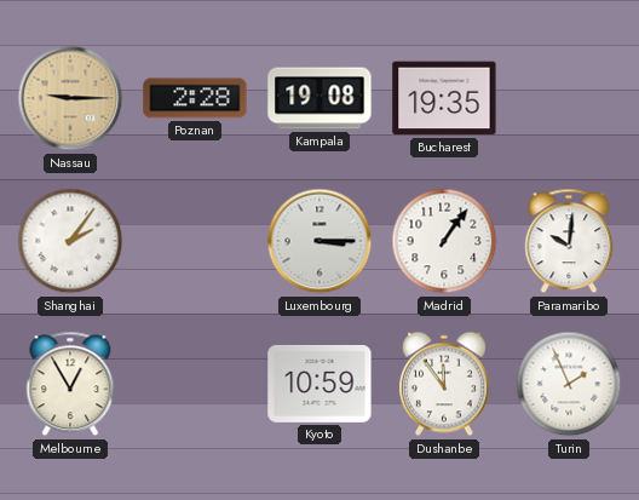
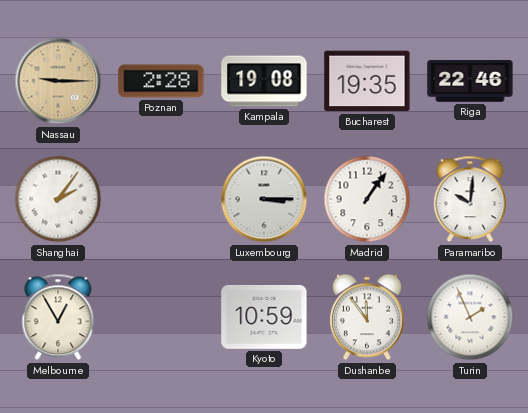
Riga: none -> 22:46 (470, 81)
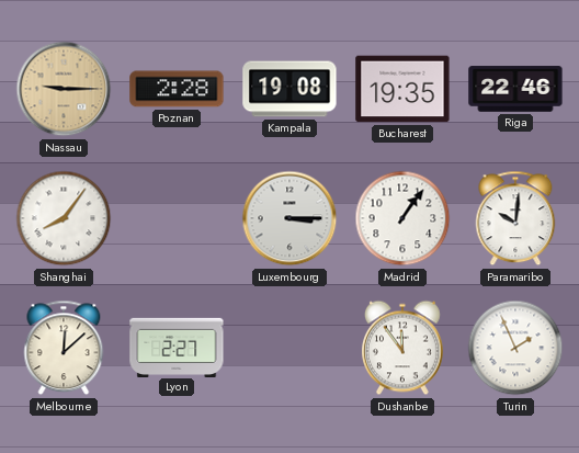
Shanghai: 2:06 -> 8:06 (64, 218)
Melbourne: 12:55 -> 12:08 (64, 348)
Lyon: none -> 2:27 (177, 347)
Kyoto: 10:59 -> none (264, 317)
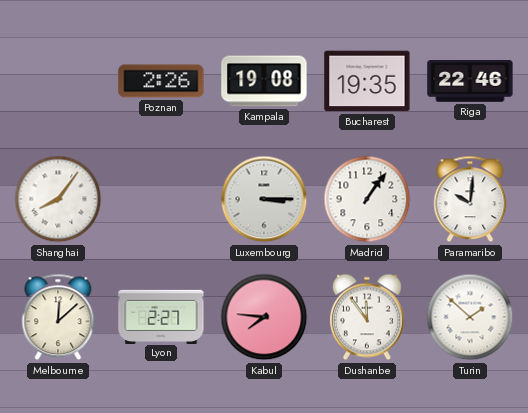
Nassau: 9:15 -> none (64, 89)
Poznan: 2:28 -> 2:26 (161, 81)
Kabul: none -> 7:46 (264, 317)
Turin: 1:56 -> 1:52 (470, 317)
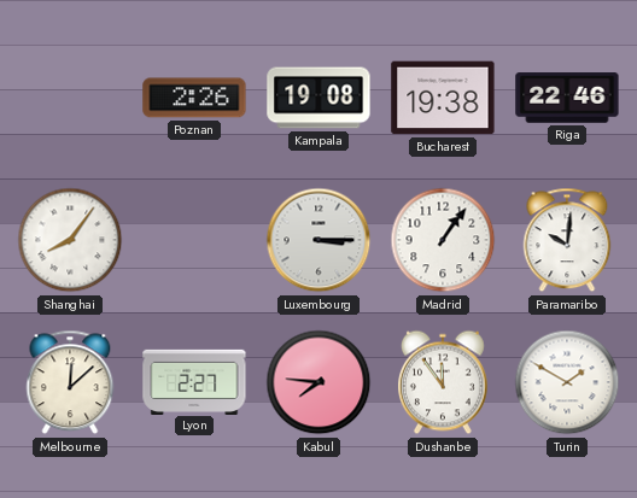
Bucharest: 19:35 -> 19:38 (443, 98)
Turin: 1:52 -> 1:50 (567, 382)
